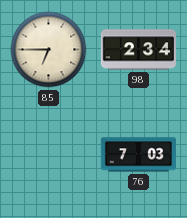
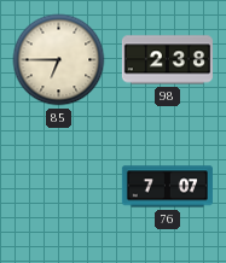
98: 2:34 -> 2:38 (167, 60)
76: 7:03 -> 7:07 (167, 187)
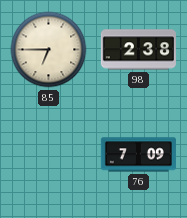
76: 7:07 -> 7:09 (138, 155)
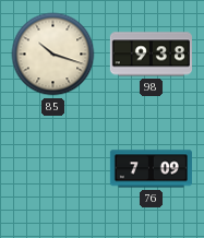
85: 6:45 -> 10:18 (53, 55)
98: 2:38 -> 9:38 (151, 55)
